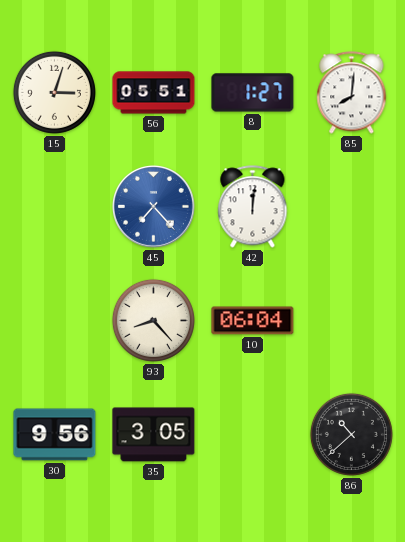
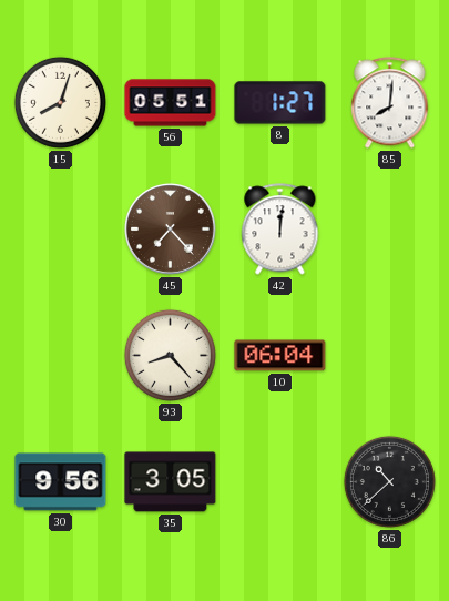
15: 3:03 -> 8:03 (60, 102)
45 dial: blue -> brown (170, 228)
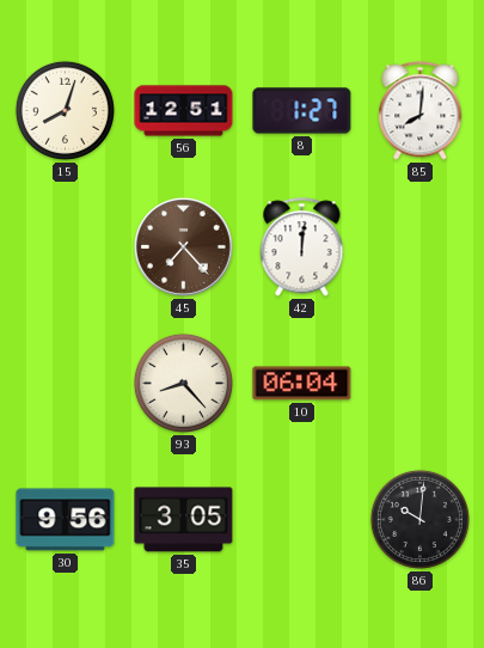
56: 05:51 -> 12:51 (184, 111)
86: 10:38 -> 10:01 (419, 519)
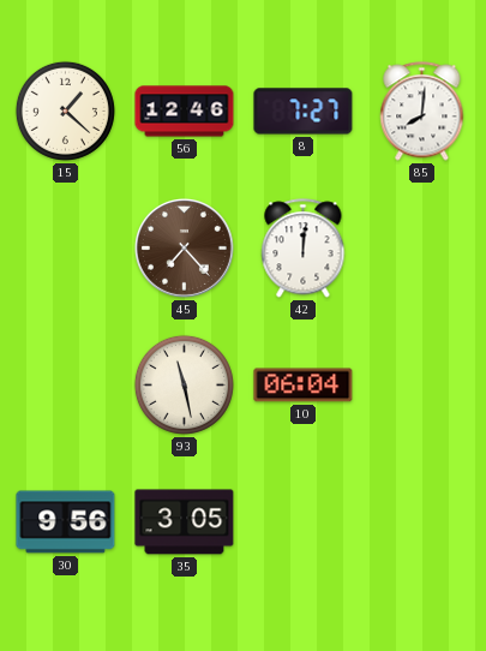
15: 8:03 -> 1:22 (65, 111)
56: 12:51 -> 12:46 (185, 112)
8: 1:27 -> 7:27 (304, 112)
93: 8:23 -> 11:28 (184, 384)
86: 10:01 -> none (419, 519)
